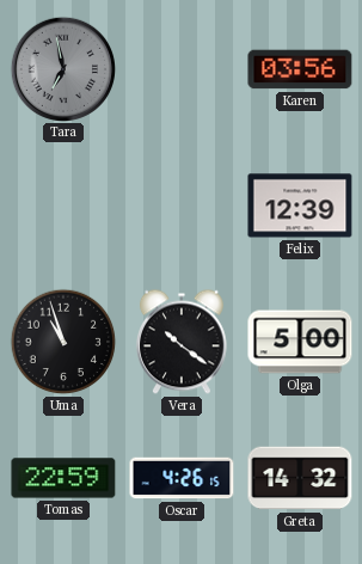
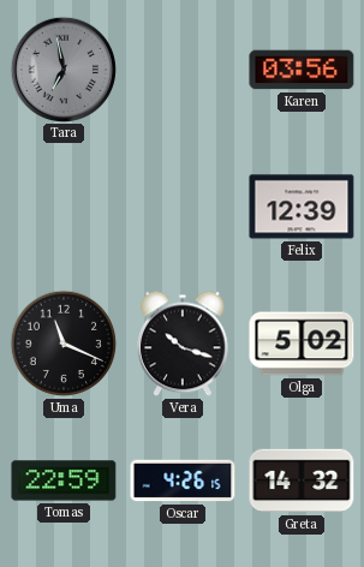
Uma: 10:57 -> 11:19 (64, 344)
Vera: 10:21 -> 10:18 (183, 344)
Olga: 5:00 -> 5:02 (302, 344)
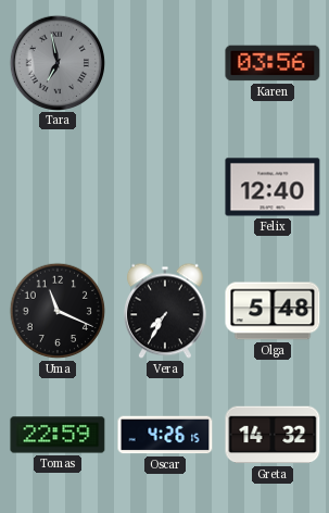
Felix: 12:39 -> 12:40 (273, 187)
Vera: 10:18 -> 7:35 (165, 311)
Olga: 5:02 -> 5:48 (273, 311)
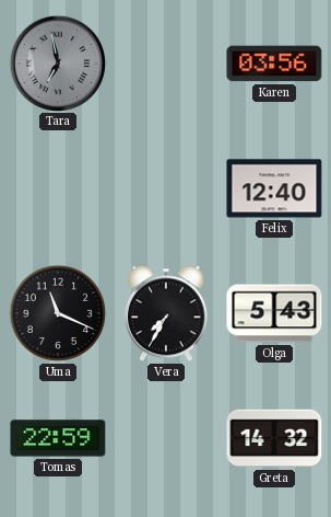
Olga: 5:48 -> 5:43 (274, 313)
Oscar: 4:26 -> none (165, 435)
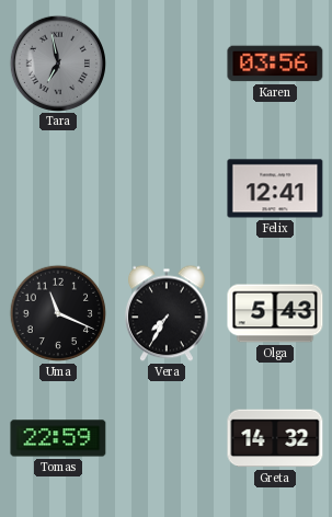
Felix: 12:40 -> 12:41 (275, 188)
